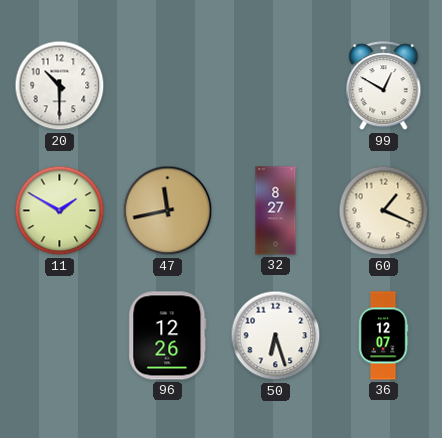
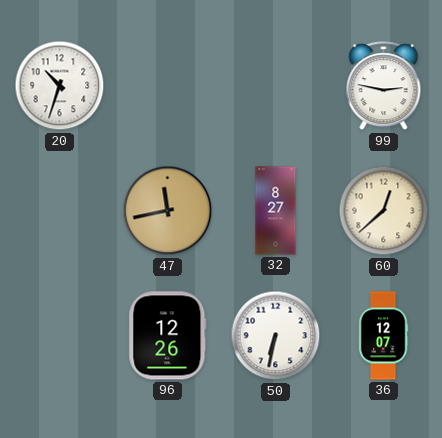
20: 10:30 -> 10:33 (60, 86)
99: 12:50 -> 2:47 (384, 86)
11: 1:50 -> none (60, 211)
60: 1:19 -> 12:38 (384, 211)
50: 6:27 -> 6:32 (276, 336)
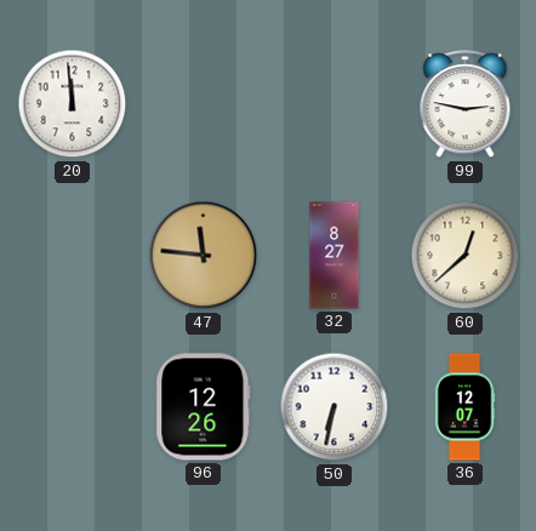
20: 10:33 -> 11:59 (73, 104)
47: 11:43 -> 11:46 (204, 256)
